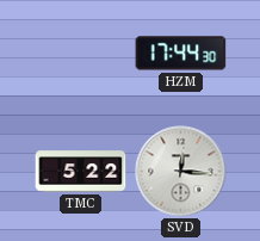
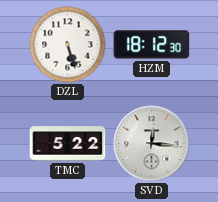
DZL: none -> 5:27 (68, 45)
HZM: 17:44 -> 18:12 (152, 45)
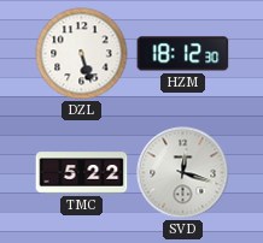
SVD: 12:16 -> 12:18 (183, 173)
